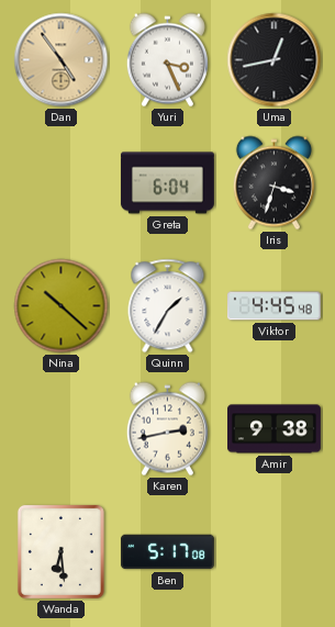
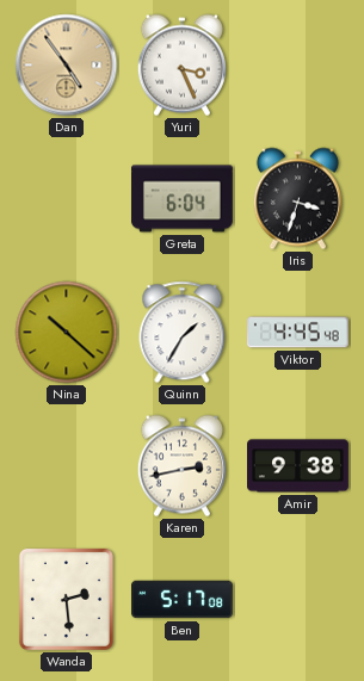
Uma: 12:43 -> none (275, 60)
Wanda: 6:29 -> 2:29 (66, 599)
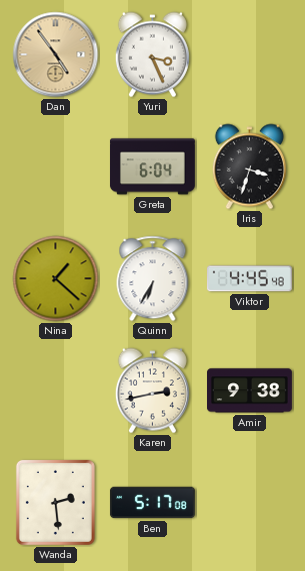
Nina: 10:22 -> 1:22 (56, 279)
Quinn: 1:35 -> 6:35 (153, 279)
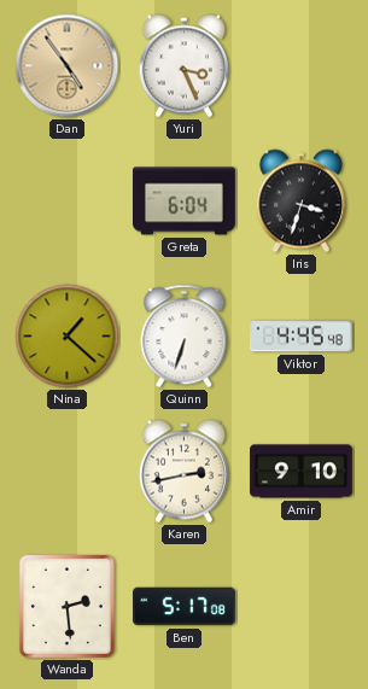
Quinn: 6:35 -> 6:33 (185, 337)
Amir: 9:38 -> 9:10 (302, 472)
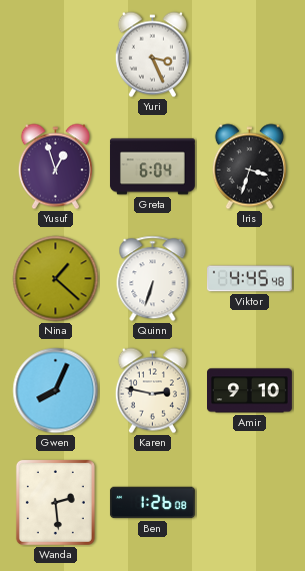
Dan: 4:54 -> none (68, 66)
Yusuf: none -> 12:57 (55, 167)
Gwen: none -> 8:04 (56, 391)
Karen: 2:43 -> 2:47 (152, 391)
Ben: 5:17 -> 1:26 (152, 503)
